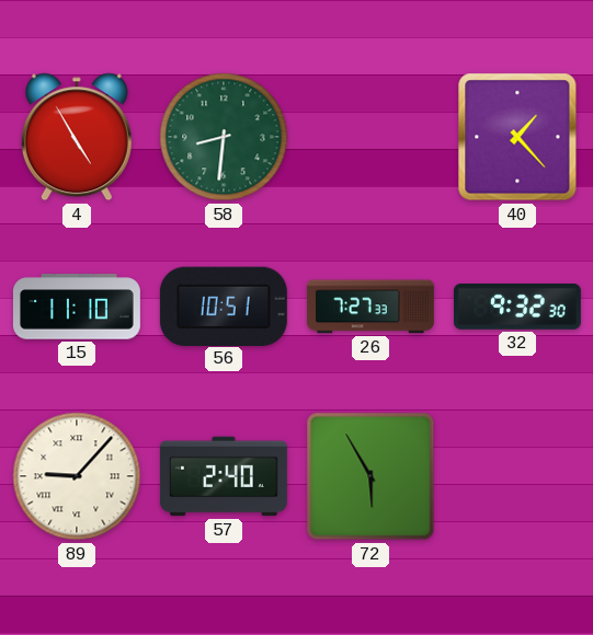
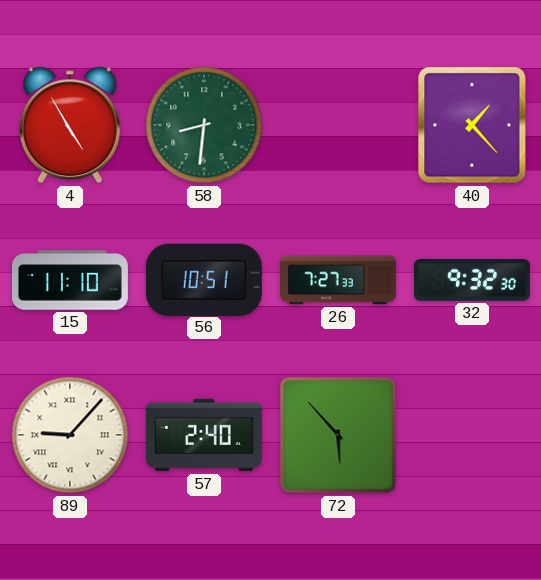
72: 5:55 -> 5:53 (338, 435)
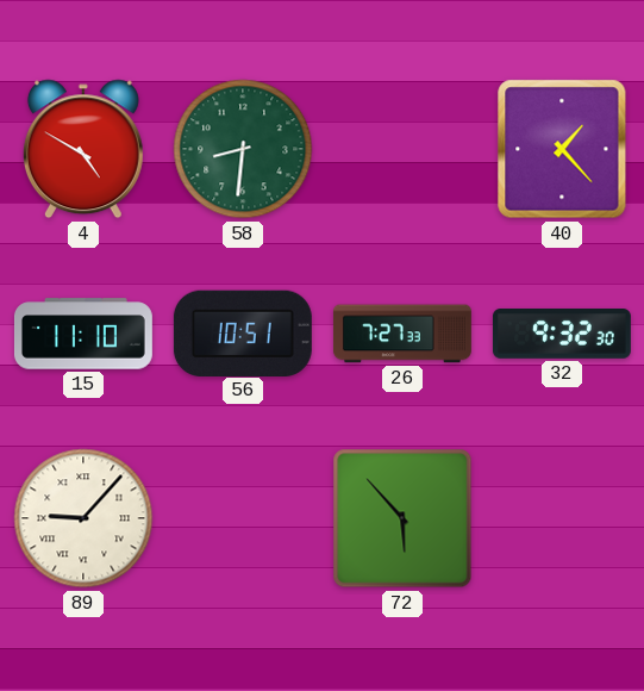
4: 4:55 -> 4:50 (83, 149)
57: 2:40 -> none (204, 435)
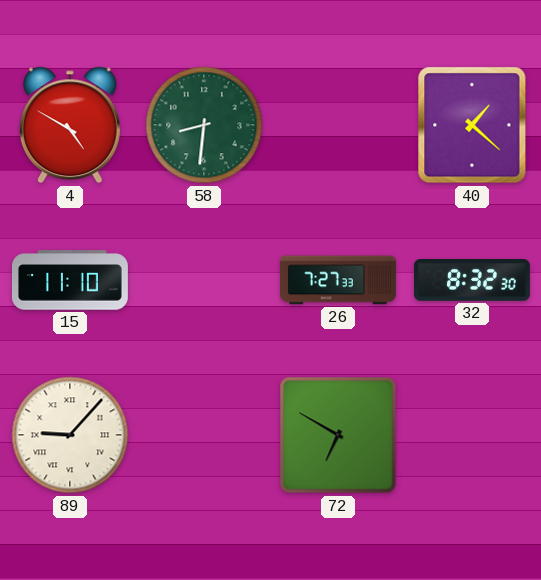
40: 1:23 -> 1:22 (472, 125)
56: 10:51 -> none (243, 332)
32: 9:32 -> 8:32 (472, 280)
72: 5:53 -> 6:50 (338, 435)
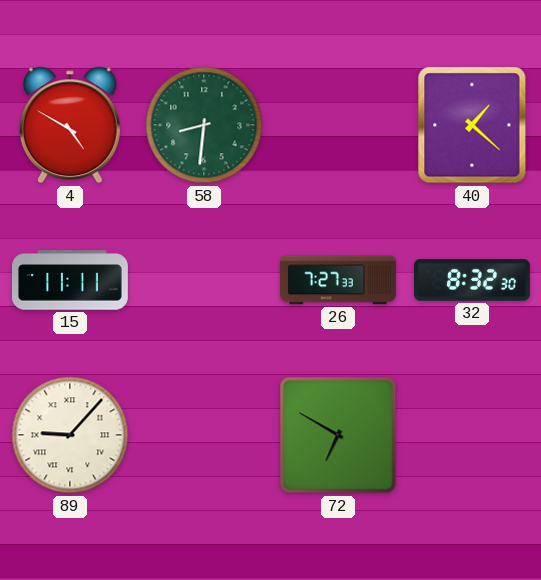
15: 11:10 -> 11:11 (70, 280)
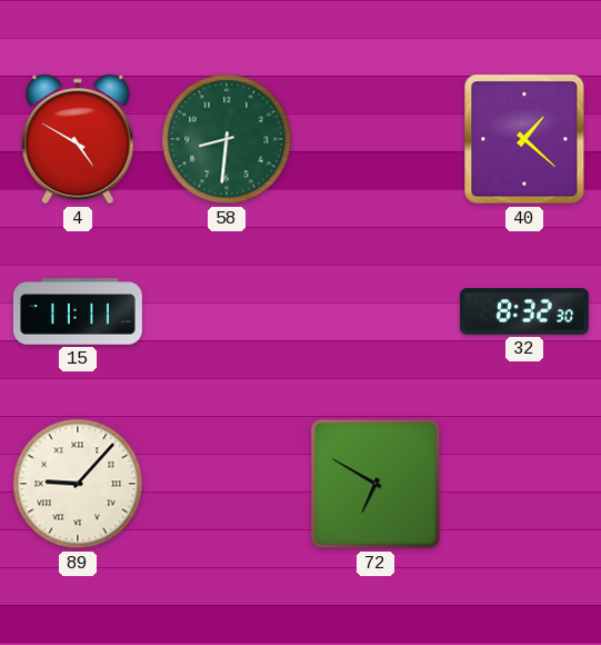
26: 7:27 -> none (338, 280)
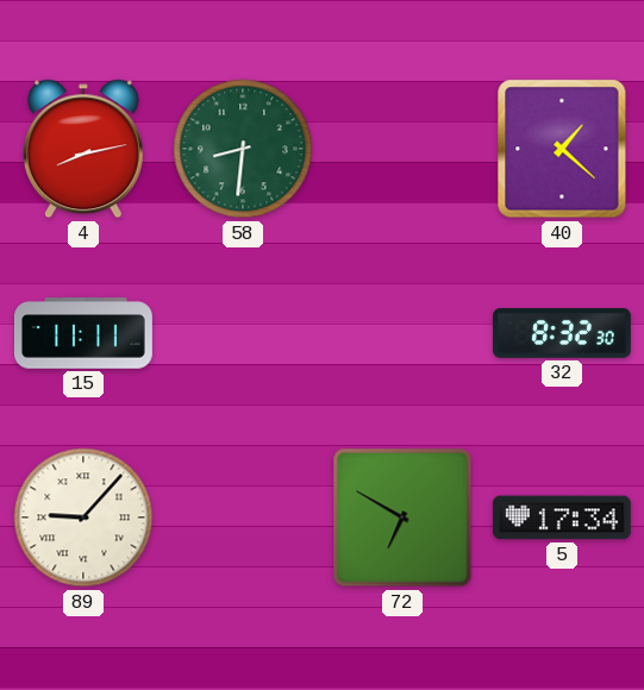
4: 4:50 -> 8:13 (83, 149)
5: none -> 17:34 (562, 517)
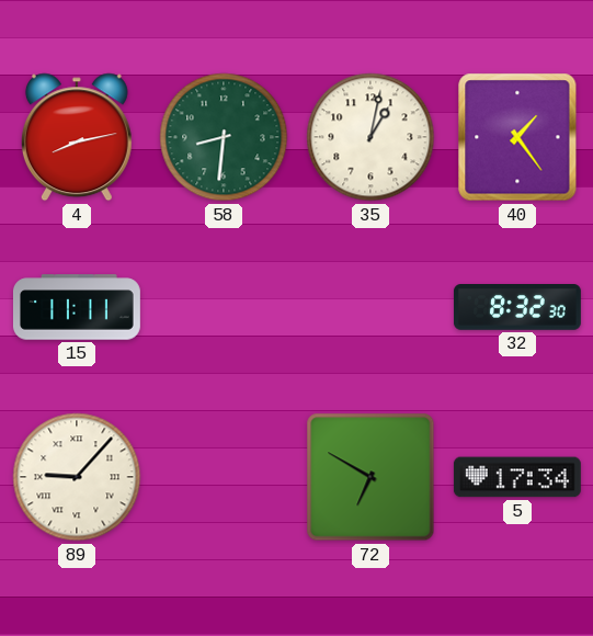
35: none -> 1:02 (370, 137)
40: 1:22 -> 1:24 (517, 137)
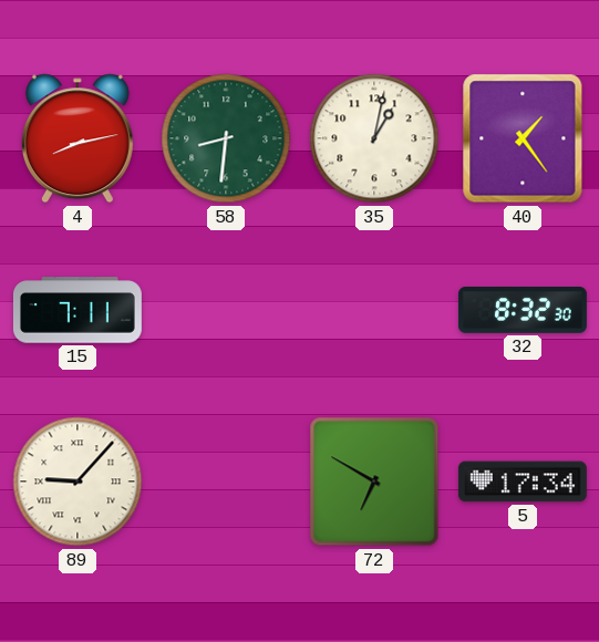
15: 11:11 -> 7:11 (78, 310)
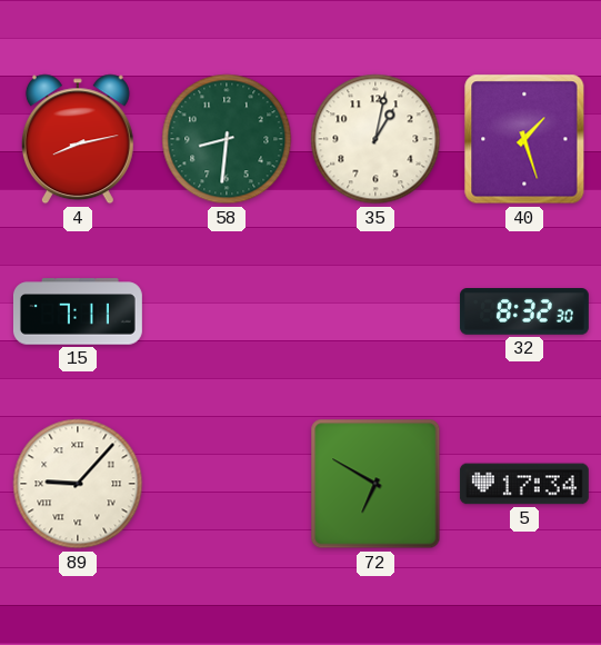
40: 1:24 -> 1:27 (524, 139)
